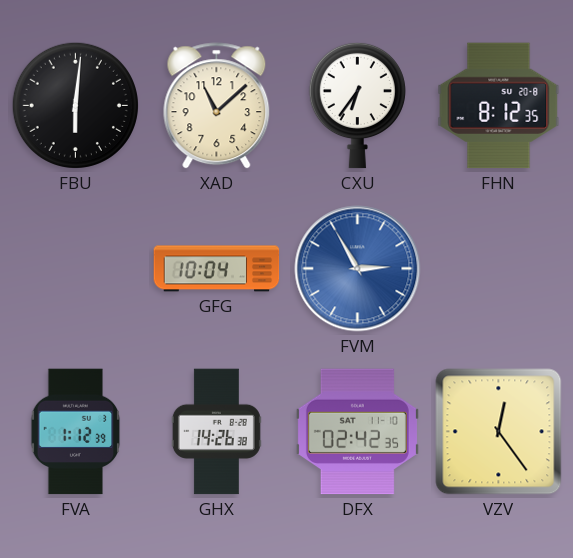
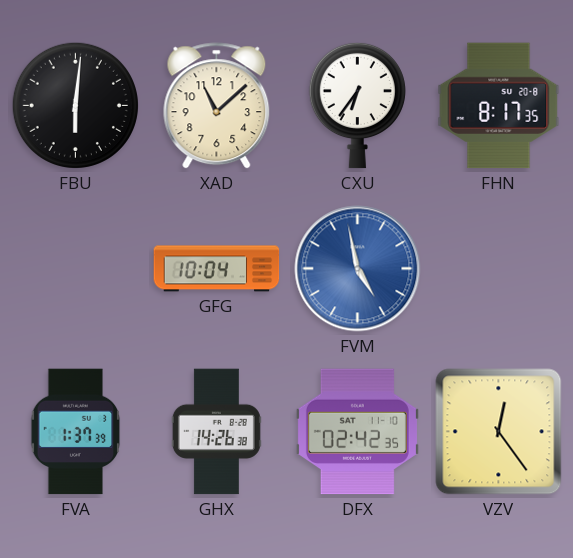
FHN: 8:12 -> 8:17 (499, 106)
FVM: 2:55 -> 4:58 (358, 269)
FVA: 1:12 -> 1:37 (76, 432)
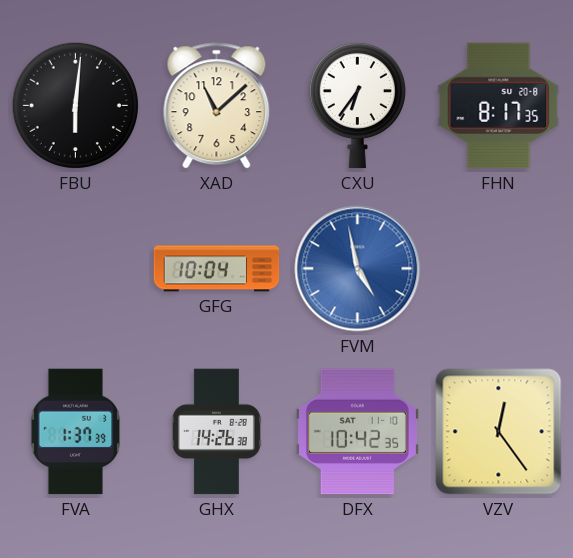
DFX: 02:42 -> 10:42 (357, 432)
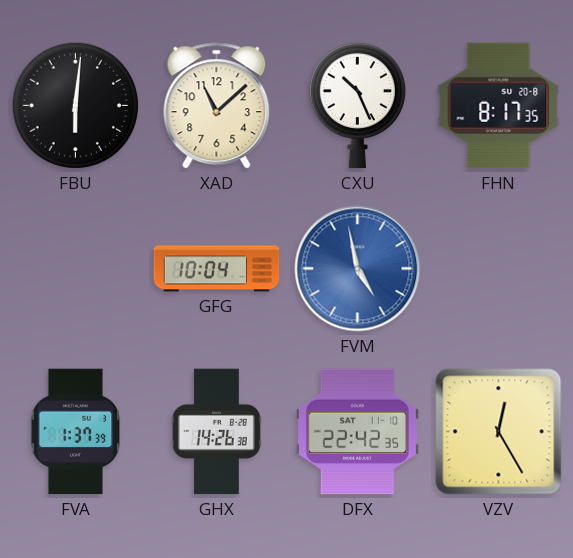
CXU: 6:36 -> 10:26 (357, 105)
DFX: 10:42 -> 22:42 (357, 432)
VZV: 12:24 -> 12:25 (499, 432)
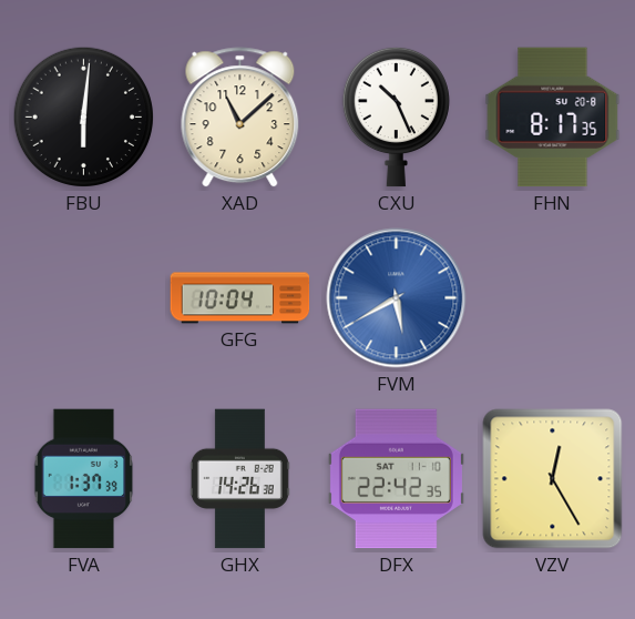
FVM: 4:58 -> 5:40 (397, 298)
